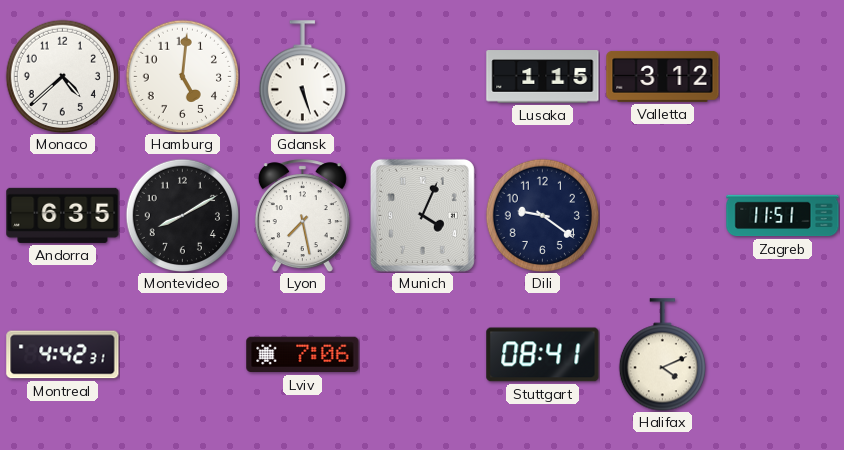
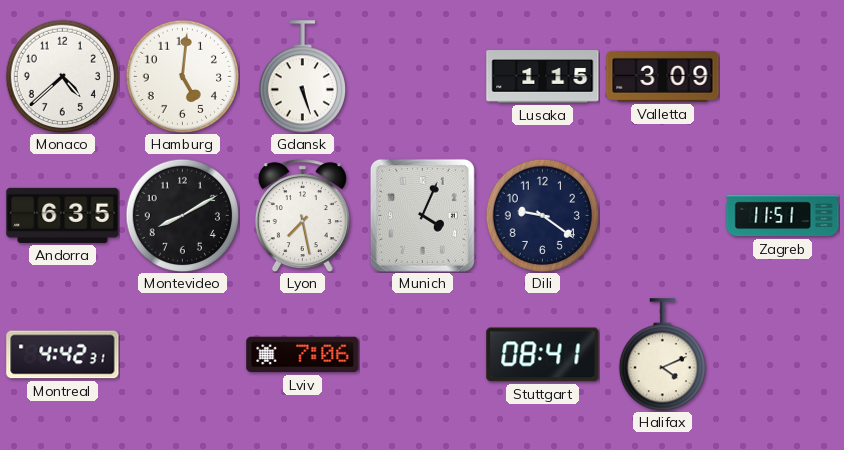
Valletta: 3:12 -> 3:09 (663, 76)
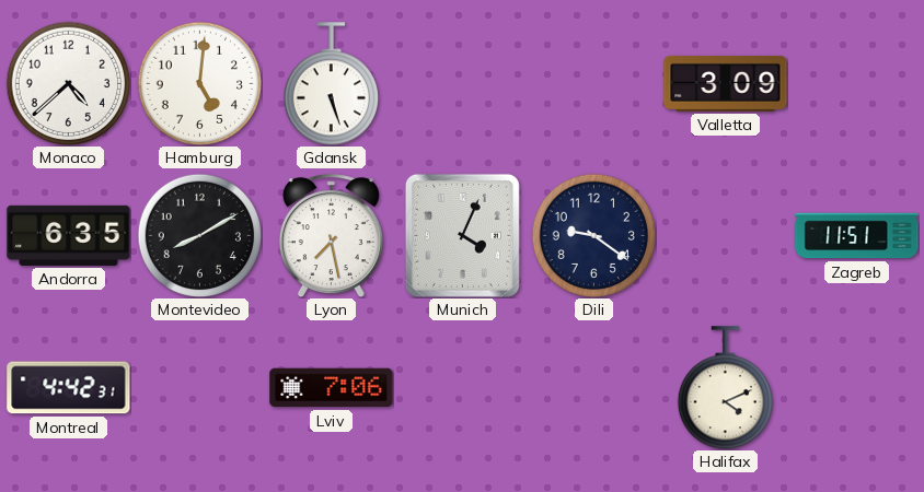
Lusaka: 1:15 -> none (543, 77)
Stuttgart: 08:41 -> none (543, 355)
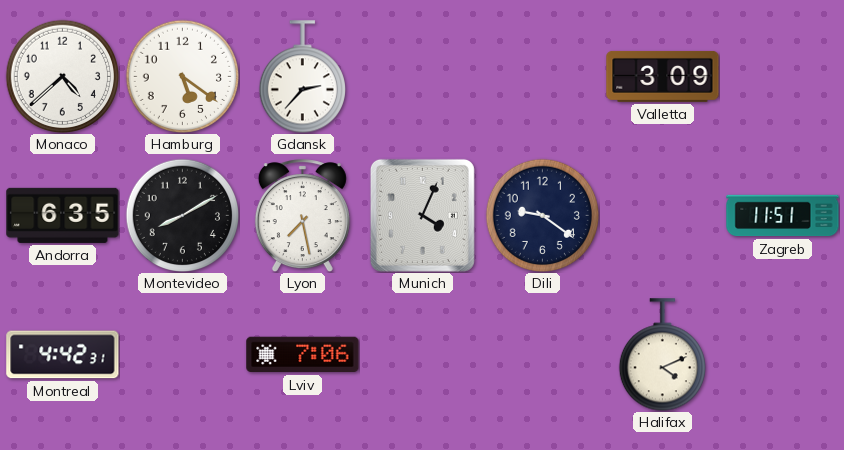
Hamburg: 5:01 -> 5:21 (182, 76)
Gdansk: 5:27 -> 2:37 (302, 77)
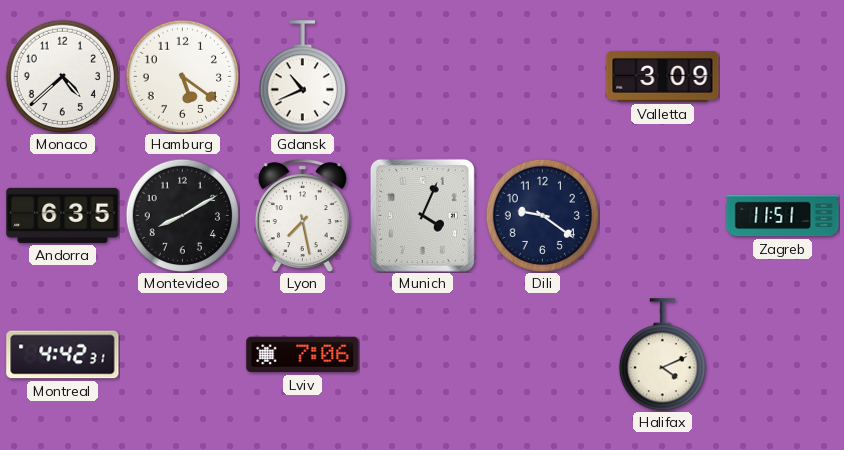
Gdansk: 2:37 -> 10:41 (302, 77)
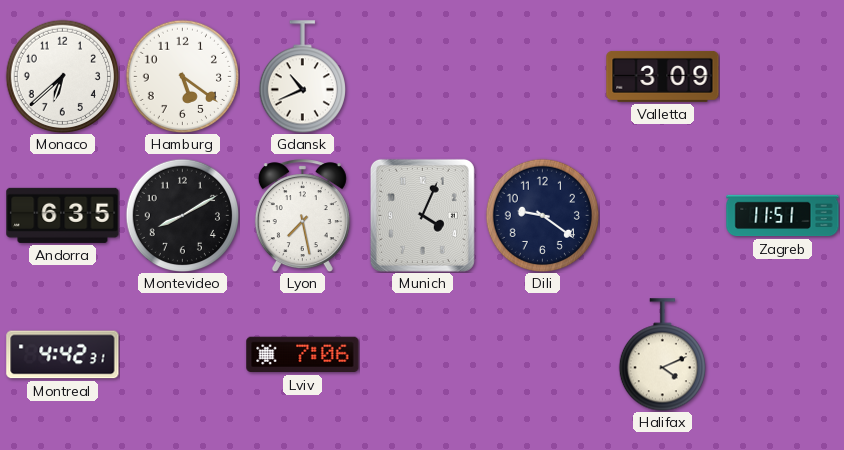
Monaco: 4:38 -> 6:38 (62, 76)
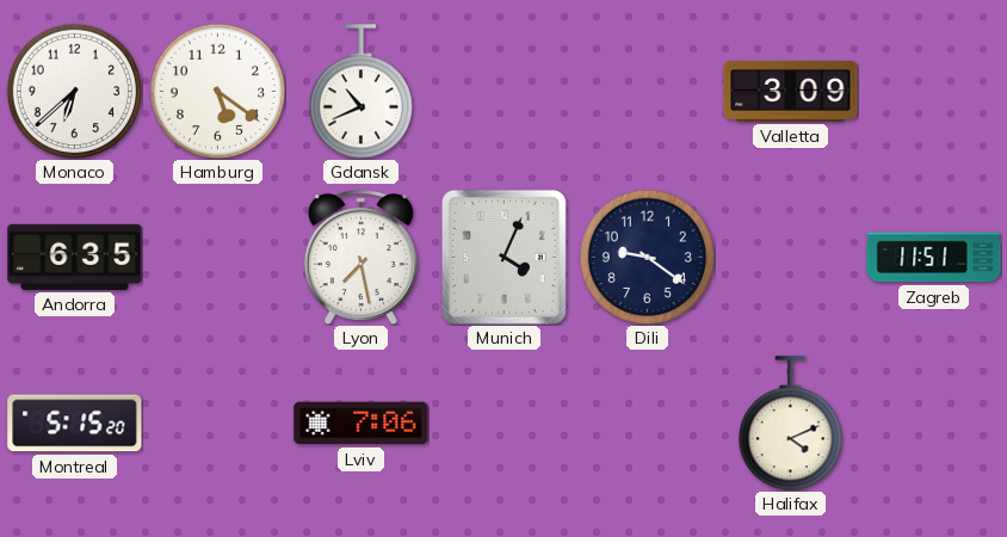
Montevideo: 8:10 -> none (182, 215)
Montreal: 4:42 -> 5:15 (75, 424)
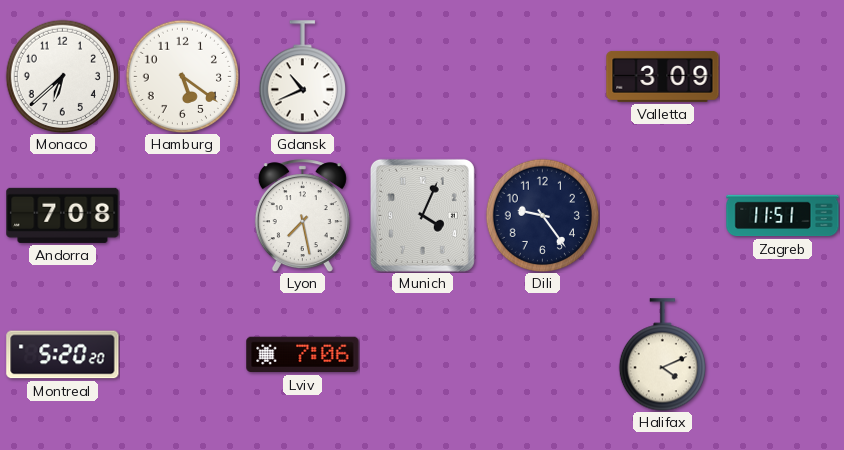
Andorra: 6:35 -> 7:08 (63, 215)
Dili: 9:21 -> 9:24 (542, 215)
Montreal: 5:15 -> 5:20 (63, 355)
